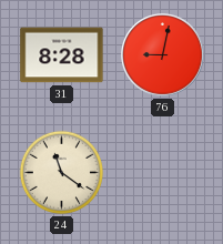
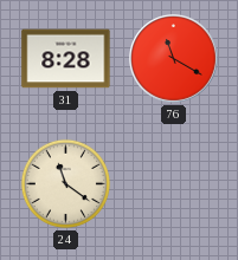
76: 9:02 -> 11:20 (174, 59)
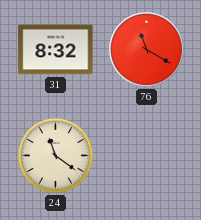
31: 8:28 -> 8:32 (56, 50)
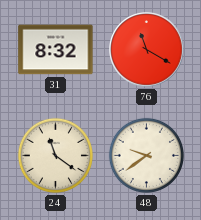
48: none -> 9:39 (146, 155)
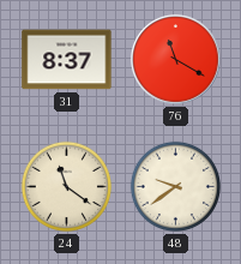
31: 8:32 -> 8:37 (67, 60)
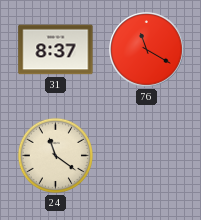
48: 9:39 -> none (175, 186)
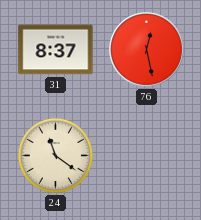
76: 11:20 -> 12:28 (147, 50)
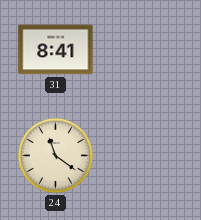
31: 8:37 -> 8:41 (56, 50)
76: 12:28 -> none (147, 50)
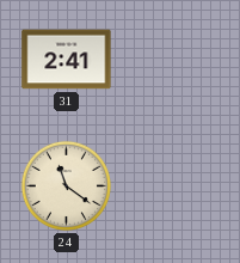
31: 8:41 -> 2:41 (67, 60)
